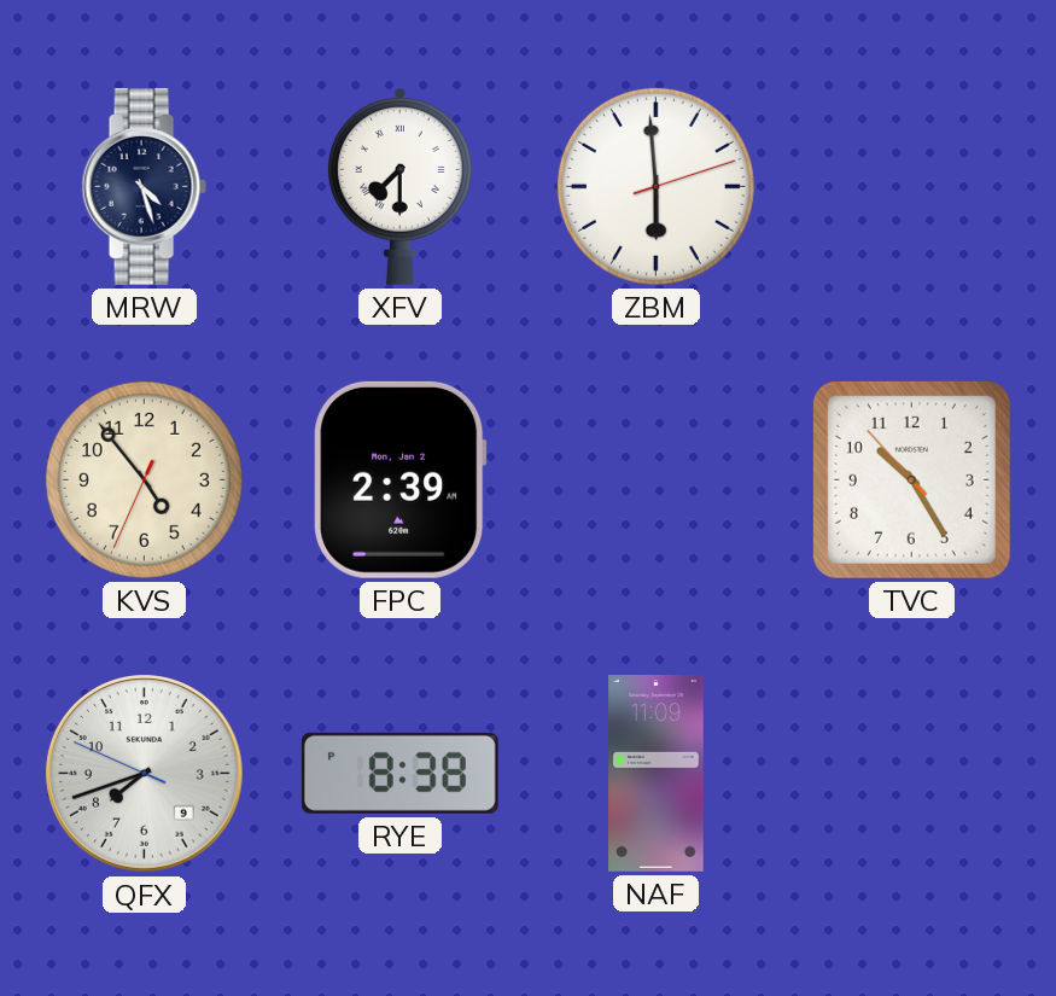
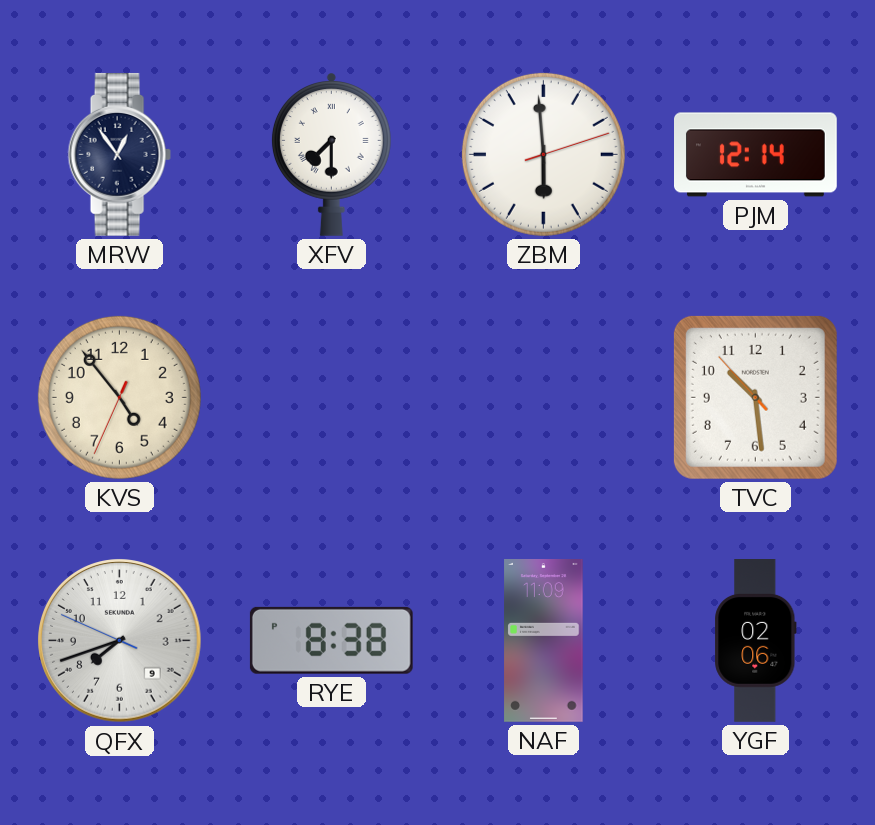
MRW: 4:27 -> 12:54 (119, 154)
PJM: none -> 12:14 (756, 155)
FPC: 2:39 -> none (401, 479)
TVC: 10:24 -> 10:28 (755, 397)
YGF: none -> 02:06 (756, 641)
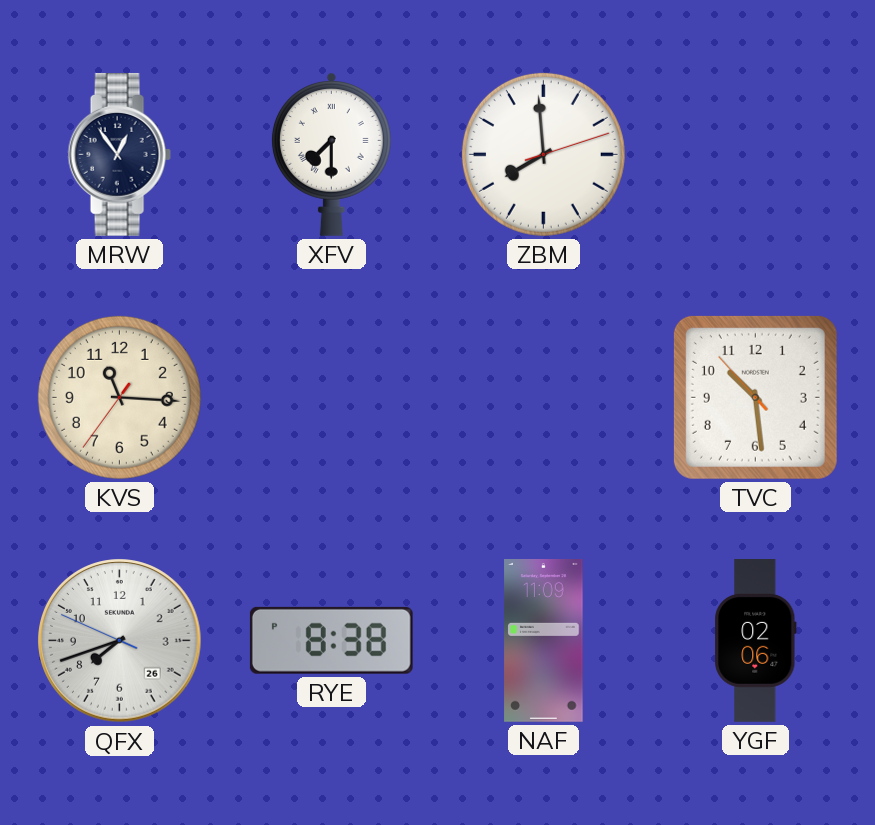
ZBM: 5:59 -> 7:59 (543, 154)
PJM: 12:14 -> none (756, 155)
KVS: 4:53 -> 11:15 (119, 397)
QFX date: 9 -> 26 (120, 641)
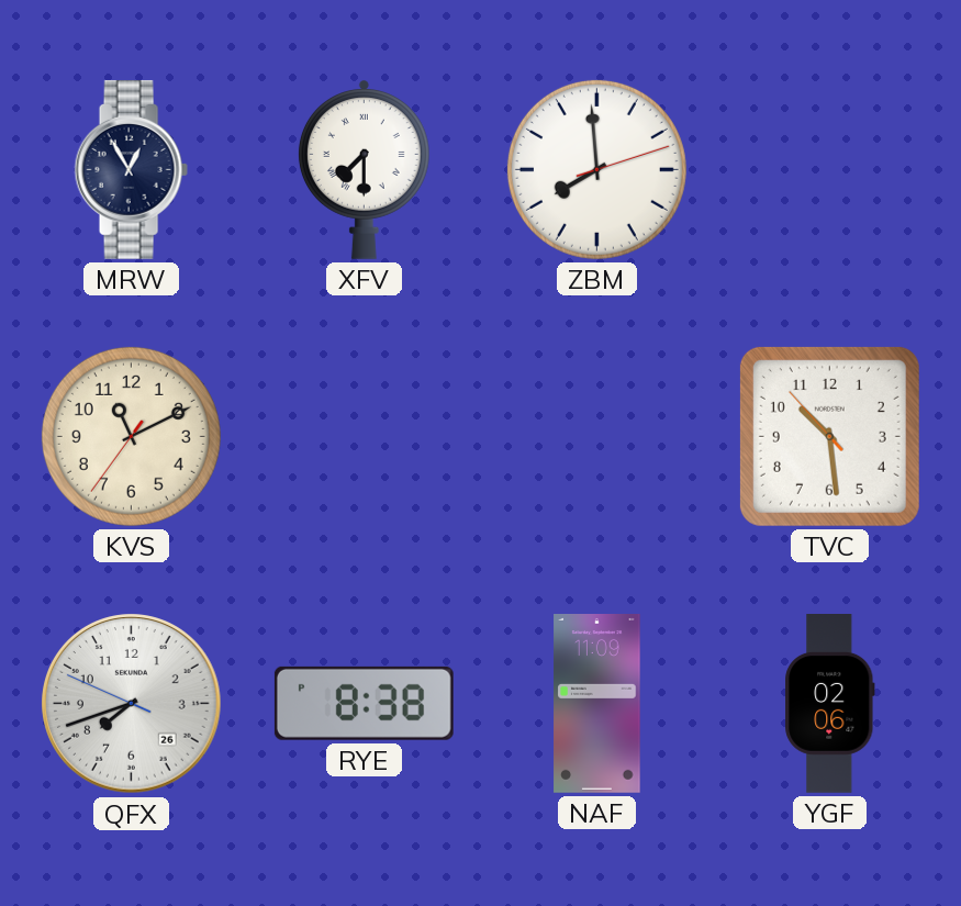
MRW: 12:54 -> 12:55 (131, 169)
KVS: 11:15 -> 11:10 (131, 436)
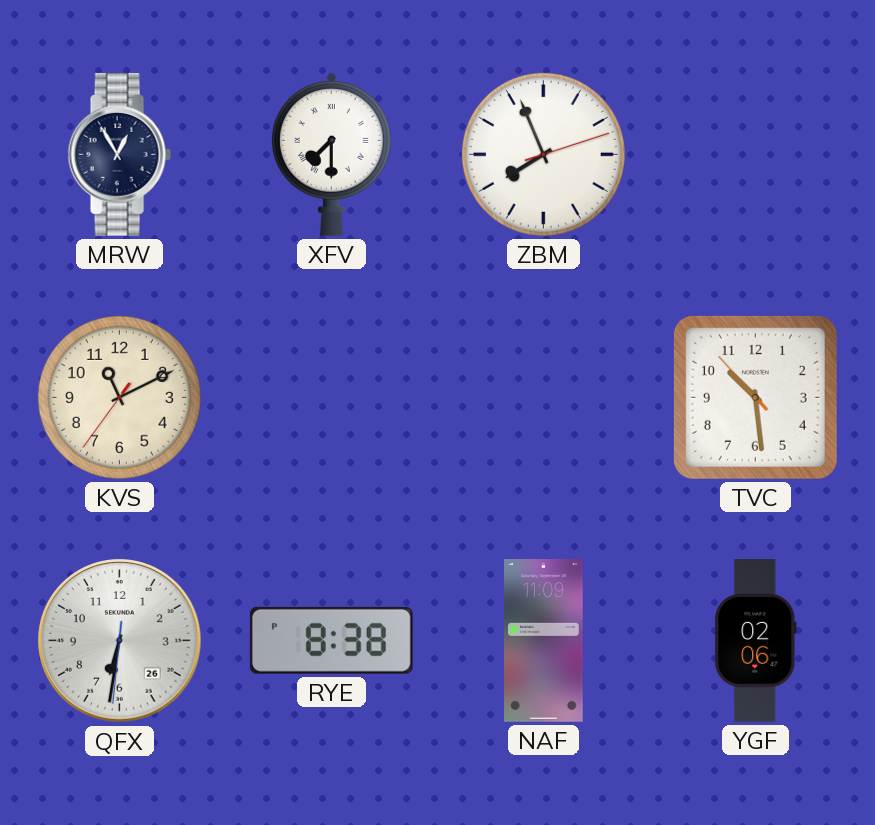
ZBM: 7:59 -> 7:56 (543, 154)
QFX: 7:41 -> 6:31 (120, 641)
